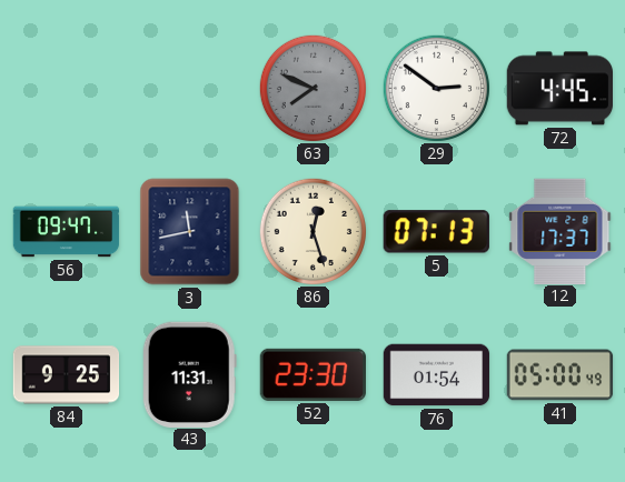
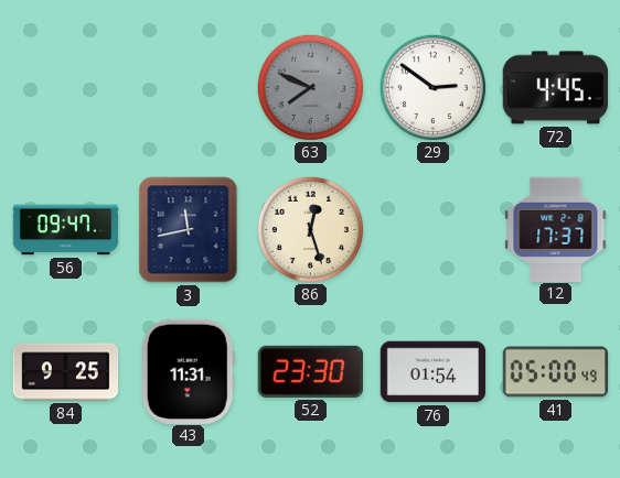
5: 07:13 -> none (436, 232)
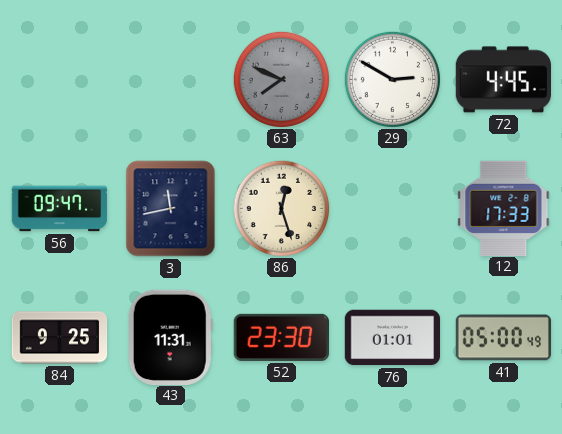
29: 2:51 -> 2:50 (392, 79)
12: 17:37 -> 17:33 (504, 208)
76: 01:54 -> 01:01 (393, 338)
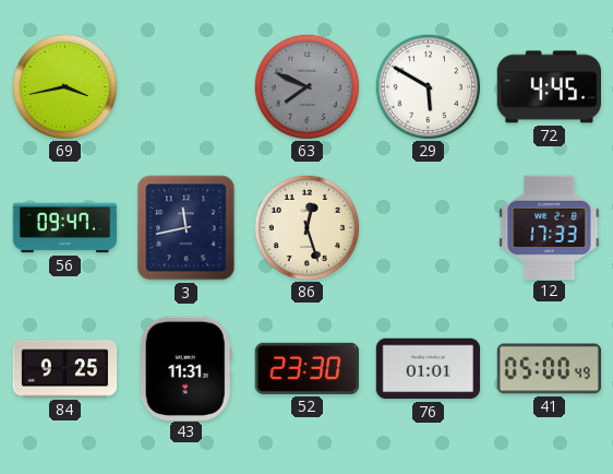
69: none -> 3:43 (64, 86)
29: 2:50 -> 5:50 (428, 86)
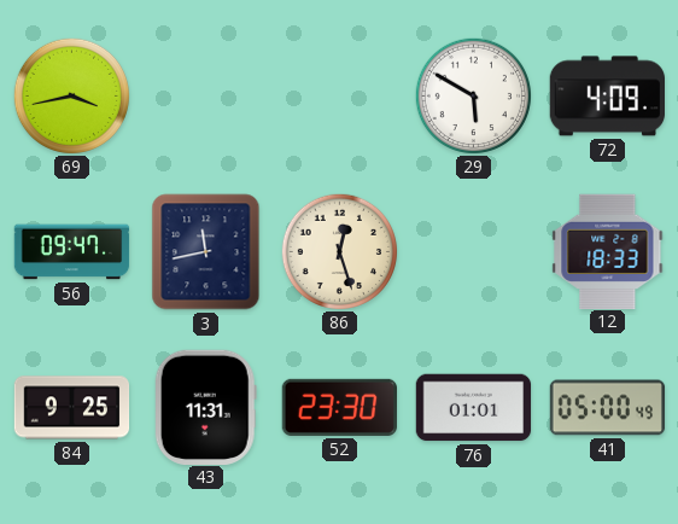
63: 7:49 -> none (306, 86)
72: 4:45 -> 4:09 (608, 97)
12: 17:33 -> 18:33 (608, 251)
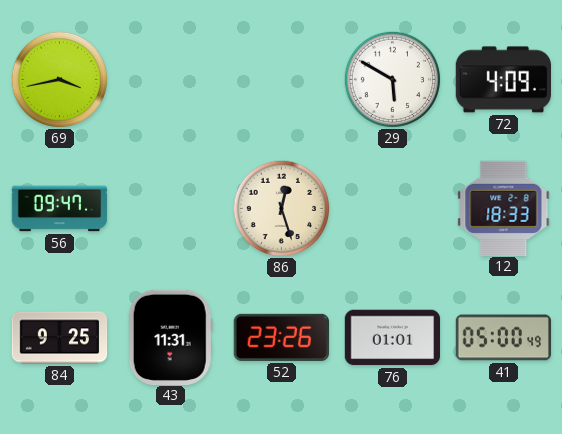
3: 11:43 -> none (206, 252)
52: 23:30 -> 23:26 (281, 337)
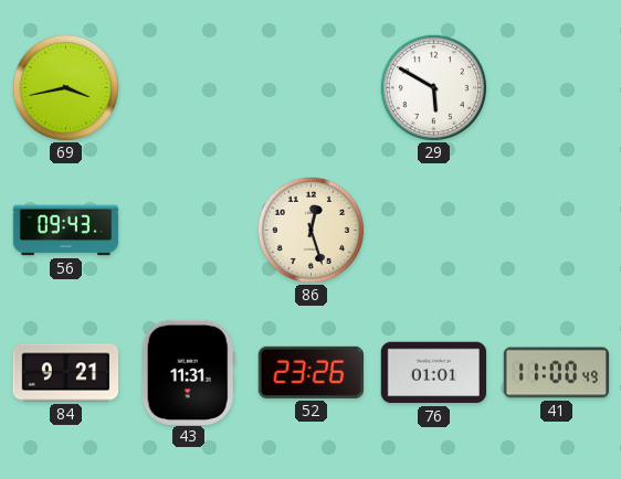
72: 4:09 -> none (504, 80)
56: 09:47 -> 09:43 (66, 231)
12: 18:33 -> none (504, 208)
84: 9:25 -> 9:21 (66, 373)
41: 05:00 -> 11:00 (557, 373)
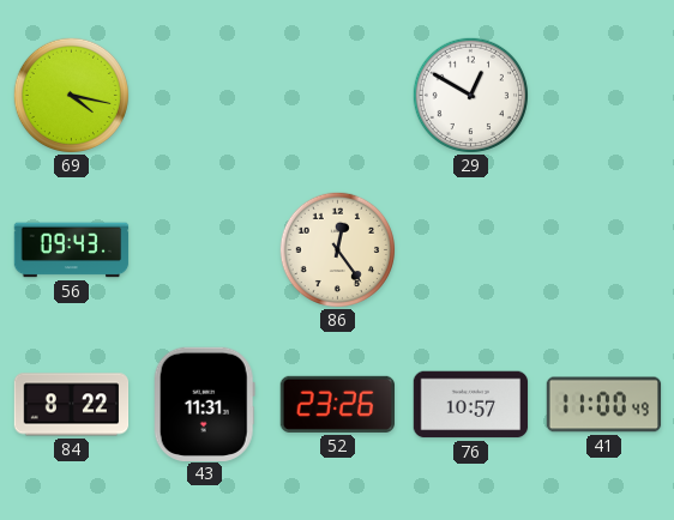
69: 3:43 -> 4:17 (71, 95)
29: 5:50 -> 12:50 (470, 95)
86: 12:27 -> 12:24 (337, 249)
84: 9:21 -> 8:22 (72, 405)
76: 01:01 -> 10:57 (471, 405)
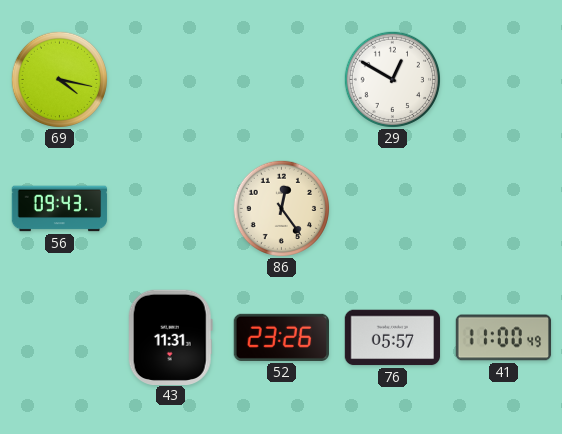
84: 8:22 -> none (72, 405)
76: 10:57 -> 05:57 (393, 338)
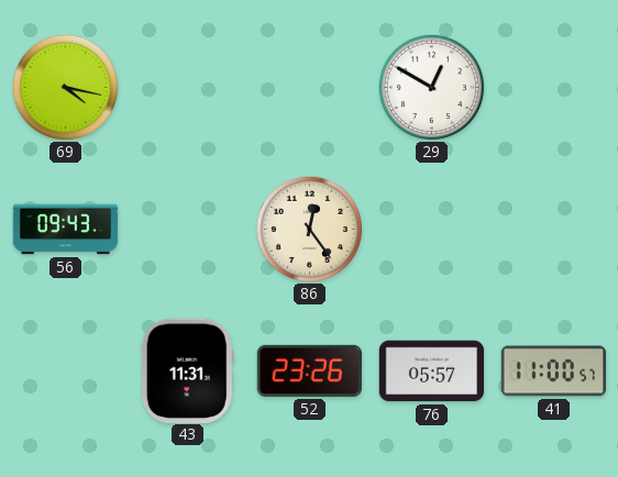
41: 11:00:49 -> 11:00:57 (554, 371)
